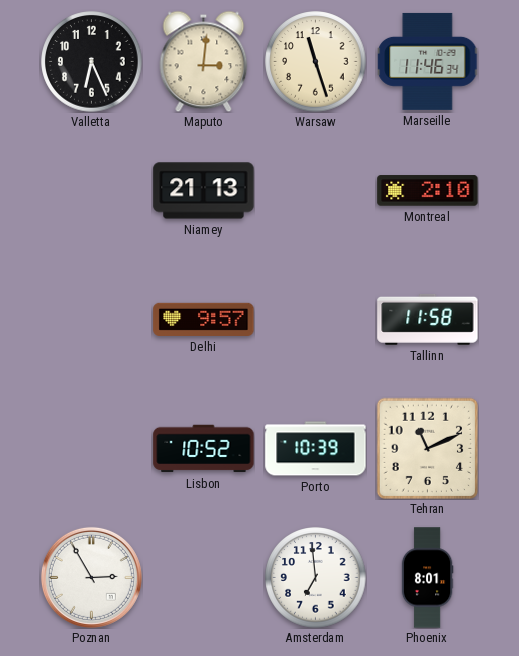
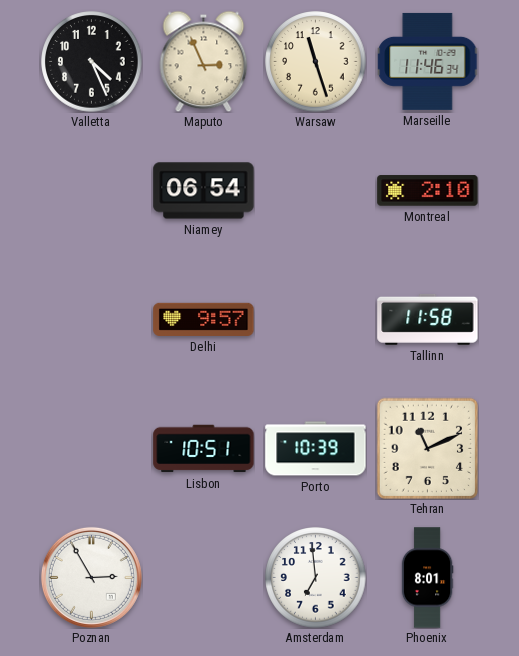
Valletta: 6:26 -> 4:26 (92, 62)
Maputo: 3:01 -> 2:56 (204, 61)
Niamey: 21:13 -> 06:54 (204, 191)
Lisbon: 10:52 -> 10:51 (204, 449)
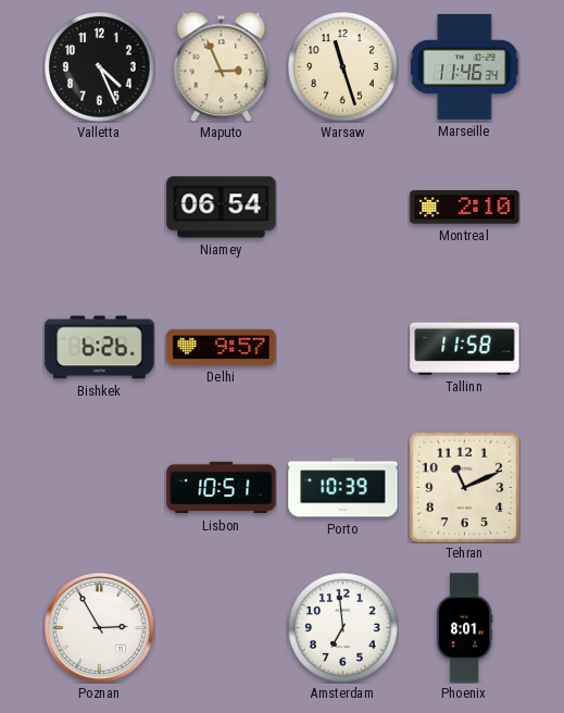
Bishkek: none -> 6:26 (100, 348)
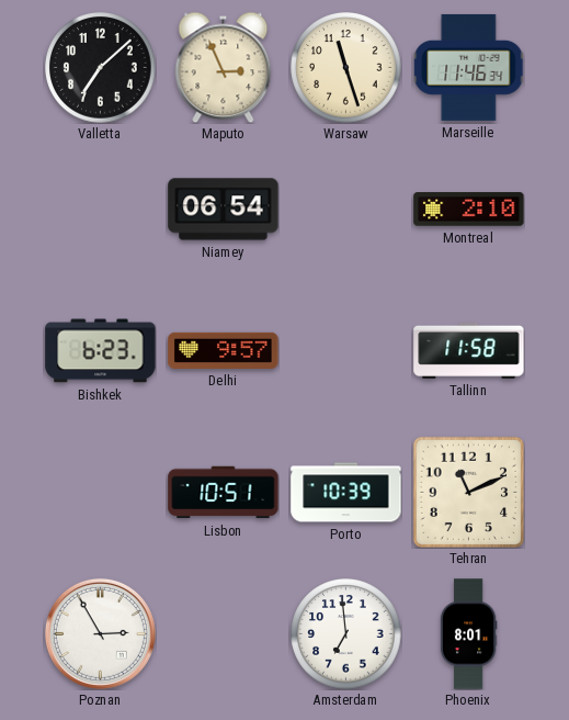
Valletta: 4:26 -> 7:08 (101, 68)
Bishkek: 6:26 -> 6:23 (101, 351)
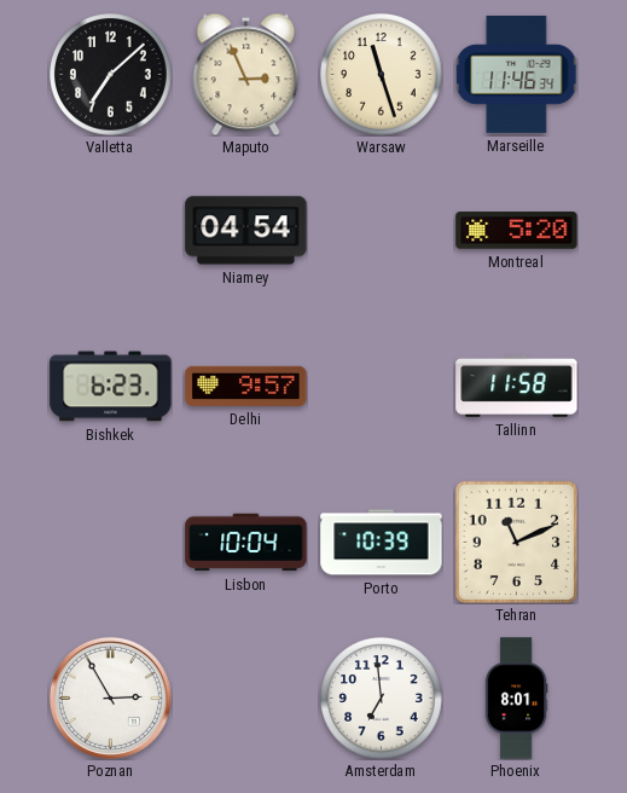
Niamey: 06:54 -> 04:54 (246, 231)
Montreal: 2:10 -> 5:20 (517, 231)
Lisbon: 10:51 -> 10:04 (246, 543)
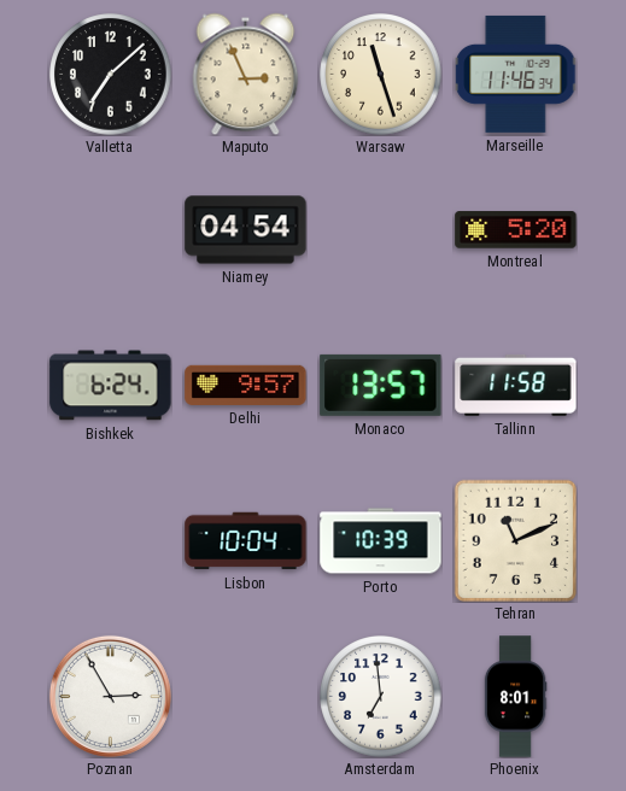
Bishkek: 6:23 -> 6:24 (111, 386)
Monaco: none -> 13:57 (381, 385)
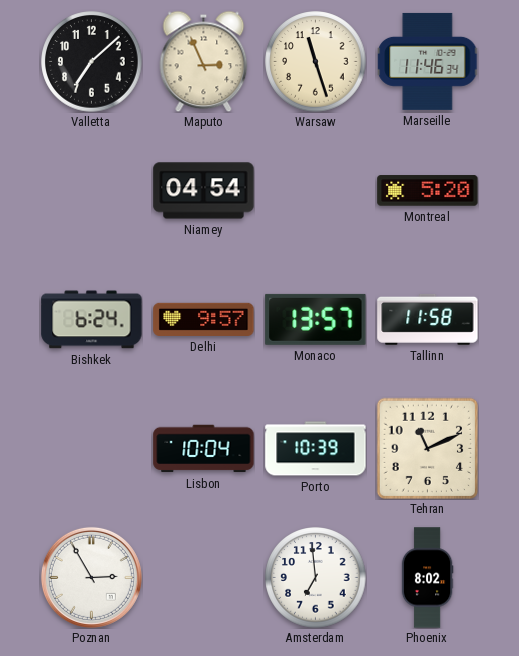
Phoenix: 8:01 -> 8:02 (427, 578)
